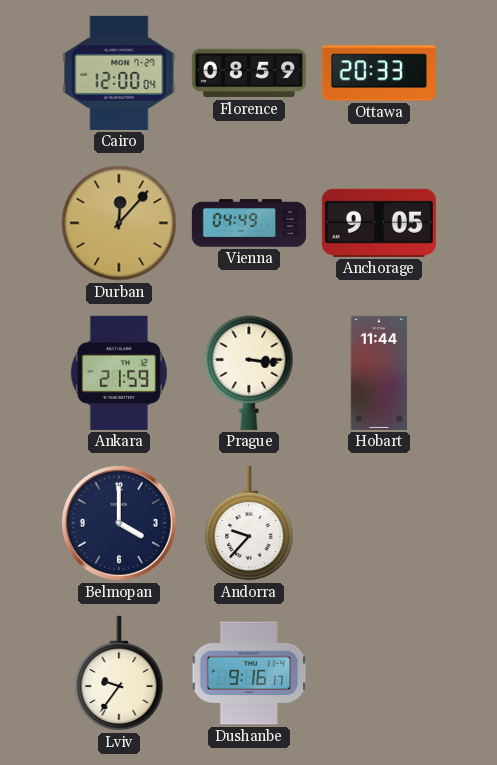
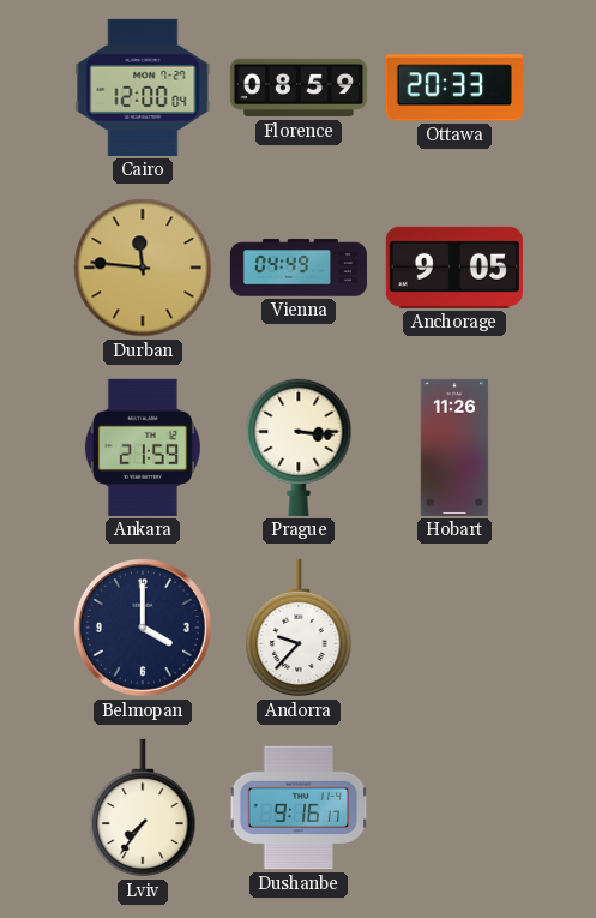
Durban: 12:07 -> 11:46 (143, 268)
Hobart: 11:44 -> 11:26 (454, 448)
Lviv: 9:36 -> 7:36 (143, 808)
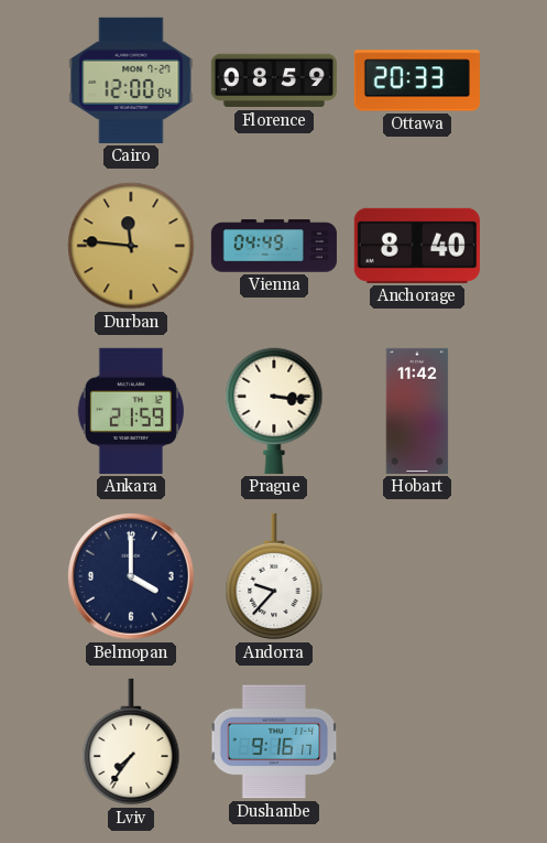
Anchorage: 9:05 -> 8:40 (417, 246)
Hobart: 11:26 -> 11:42 (417, 411)
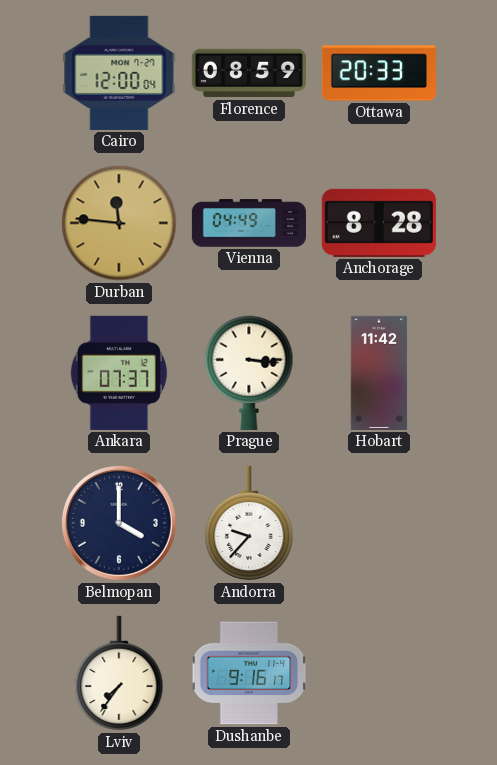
Anchorage: 8:40 -> 8:28 (379, 223)
Ankara: 21:59 -> 07:37 (119, 373)
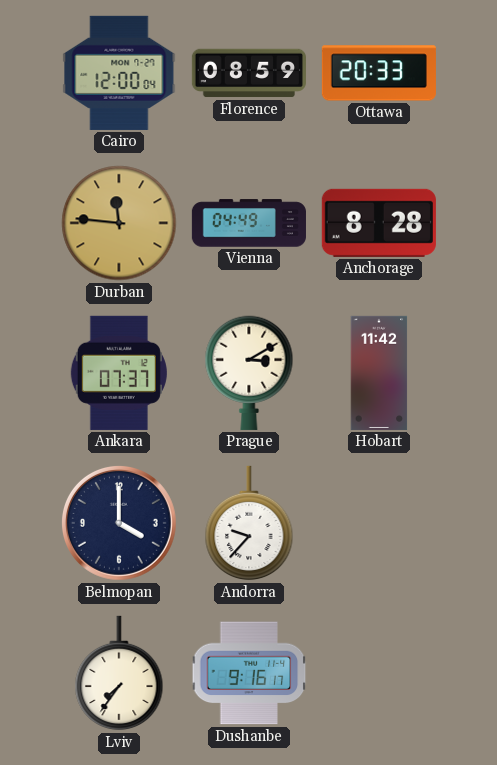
Prague: 3:16 -> 3:10 (249, 373)
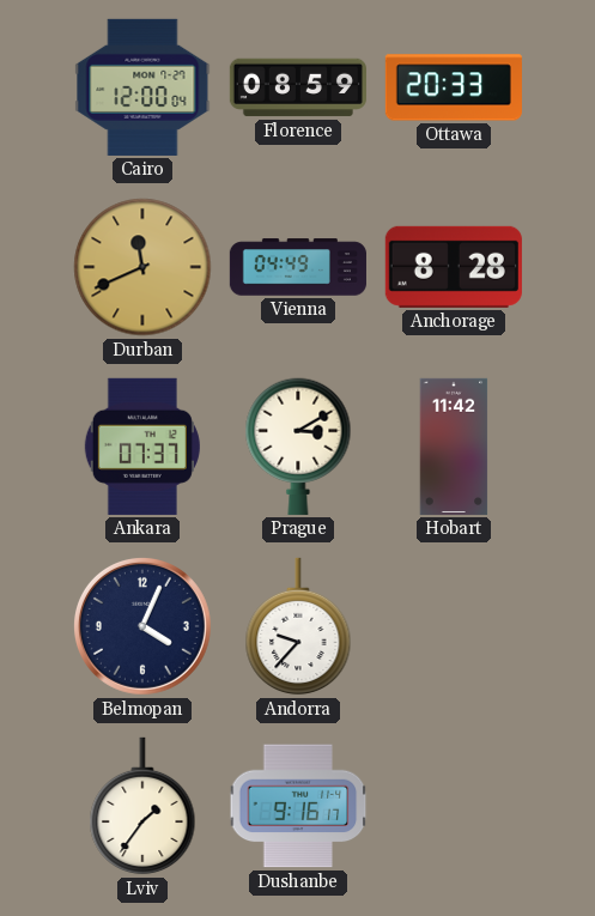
Durban: 11:46 -> 11:41 (142, 267)
Belmopan: 4:00 -> 4:04 (142, 626)
Lviv: 7:36 -> 1:36 (142, 806)
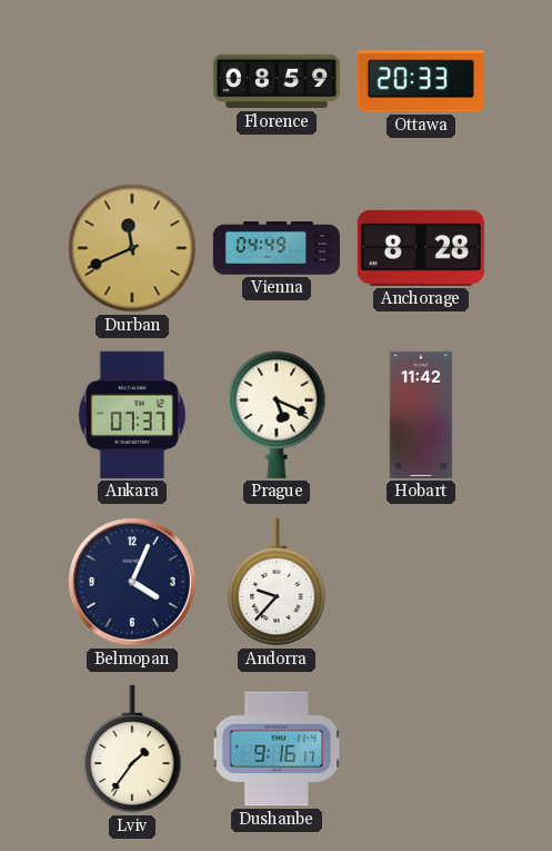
Cairo: 12:00 -> none (142, 87)
Prague: 3:10 -> 5:19 (277, 415)
